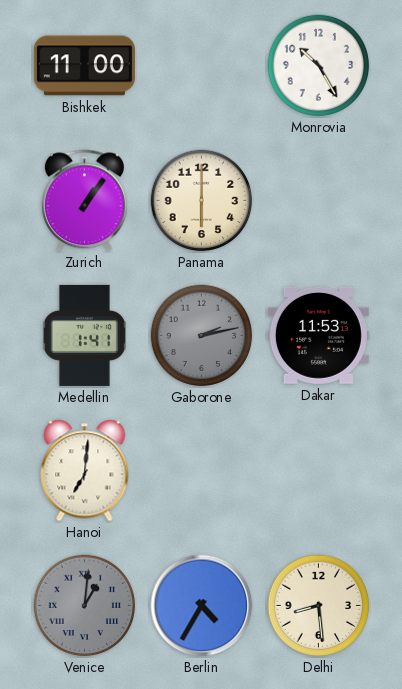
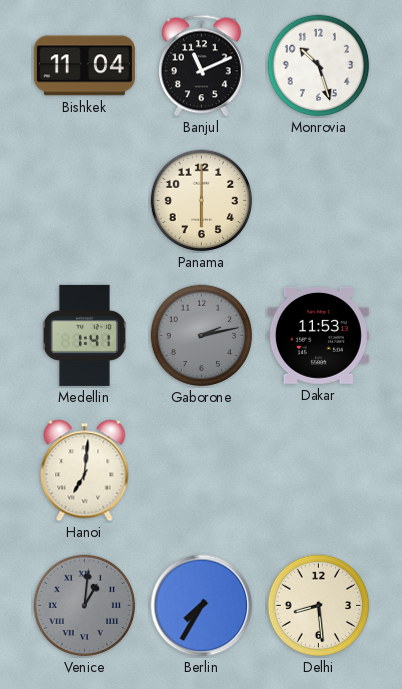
Bishkek: 11:00 -> 11:04 (84, 66)
Banjul: none -> 11:11 (202, 66)
Monrovia: 10:25 -> 10:27 (319, 66)
Zurich: 1:06 -> none (85, 201)
Berlin: 4:35 -> 7:35 (202, 606)
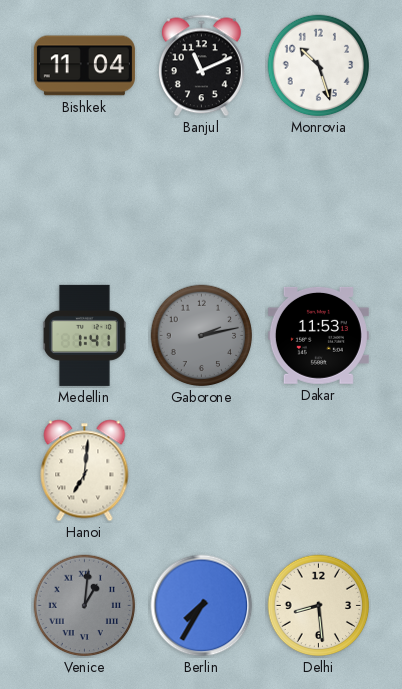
Panama: 6:00 -> none (202, 201)
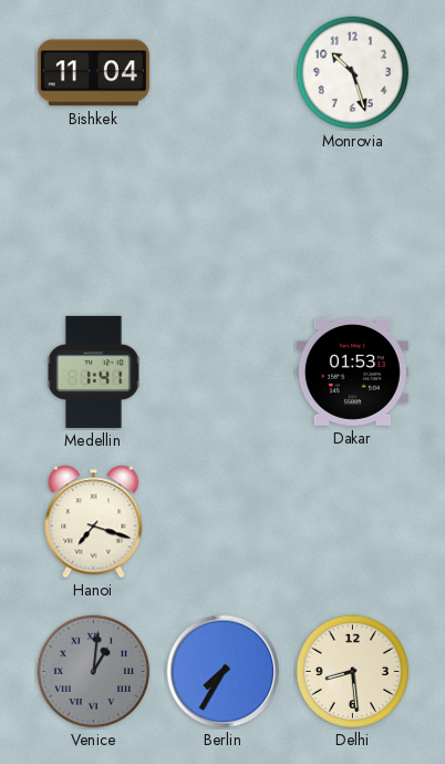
Banjul: 11:11 -> none (202, 66)
Gaborone: 2:13 -> none (202, 336)
Dakar: 11:53 -> 01:53 (352, 371)
Hanoi: 7:01 -> 7:18 (94, 522)
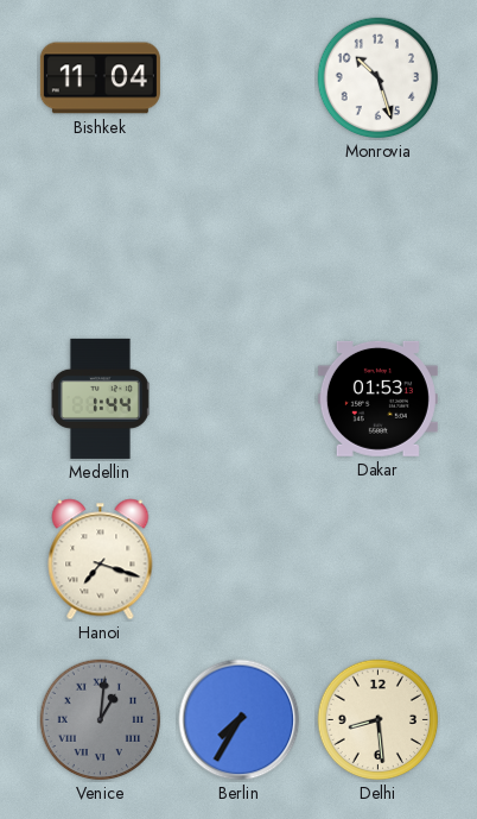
Medellin: 1:41 -> 1:44 (100, 398)
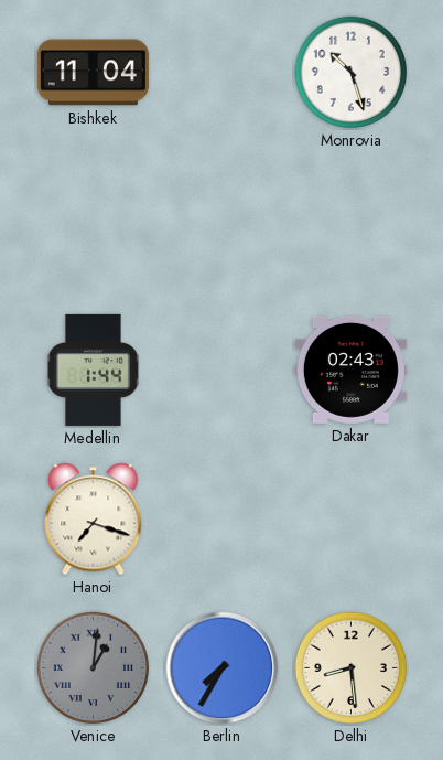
Dakar: 01:53 -> 02:43 (350, 370)
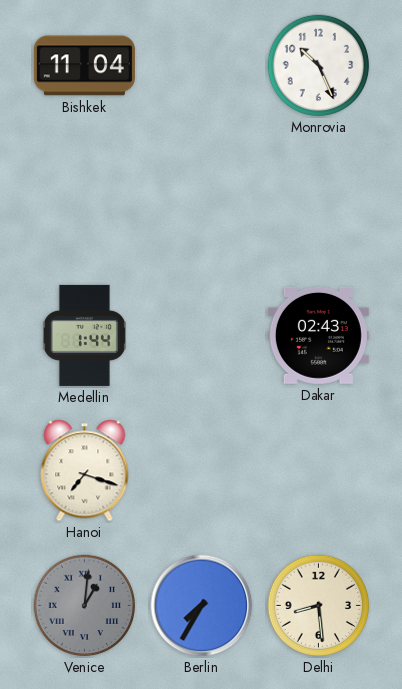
Monrovia: 10:27 -> 10:26 (319, 66)
